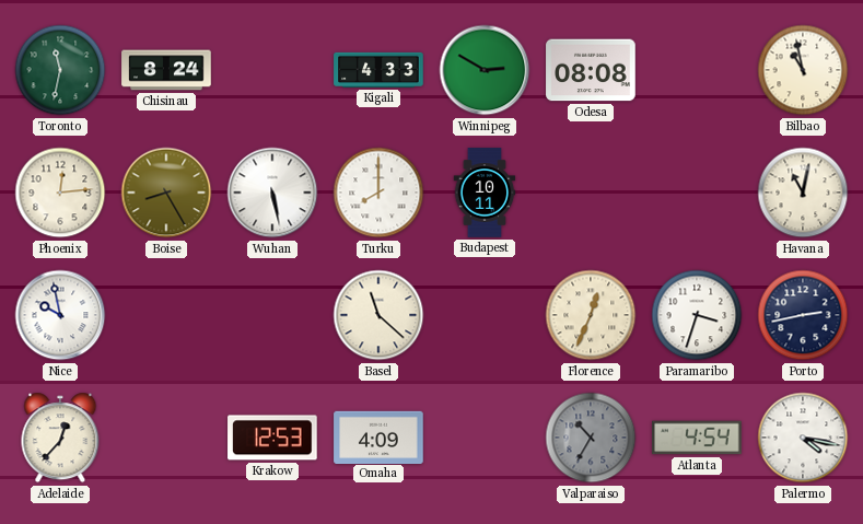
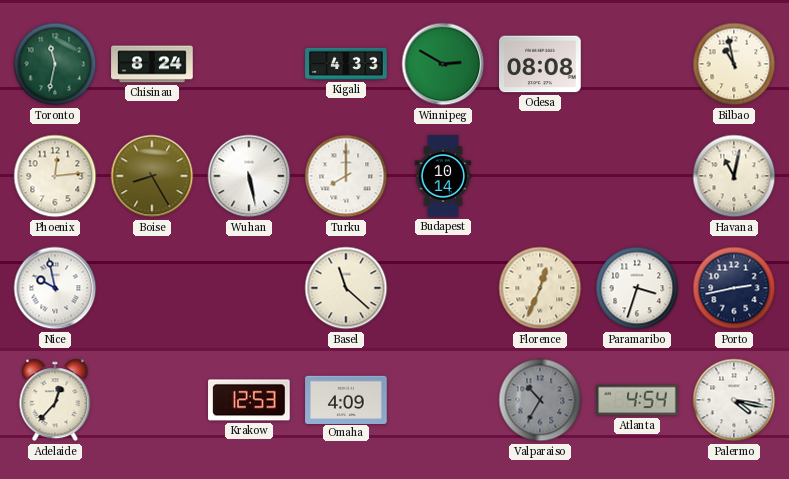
Budapest: 10:11 -> 10:14 (443, 176)
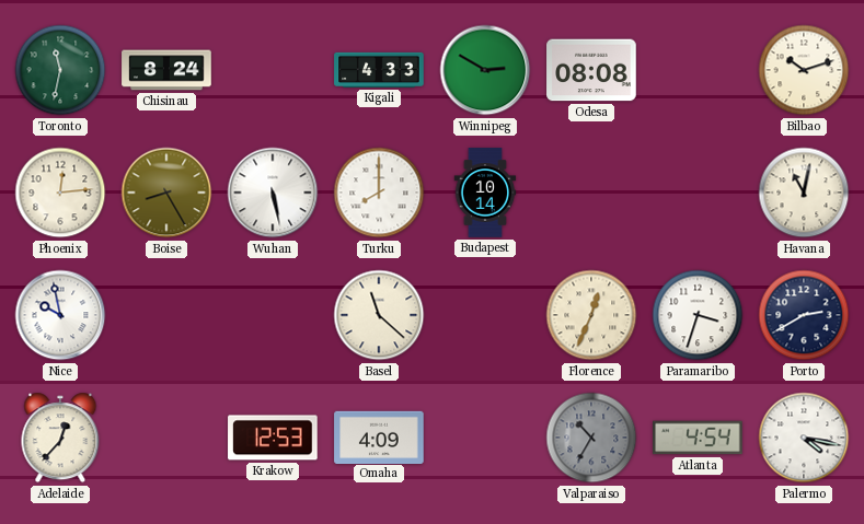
Bilbao: 10:58 -> 10:12 (804, 70)
Porto: 2:43 -> 2:40 (804, 315)
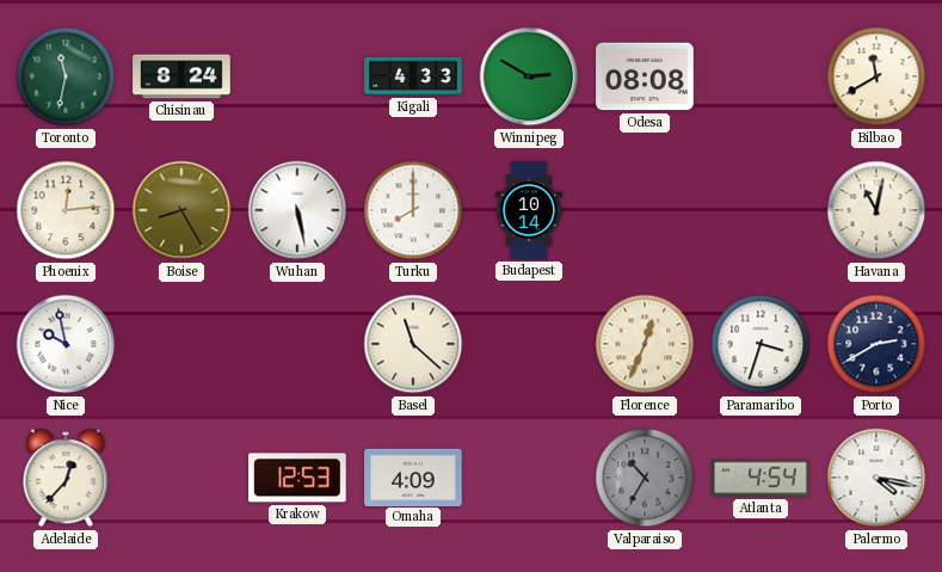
Bilbao: 10:12 -> 11:40 (876, 76)
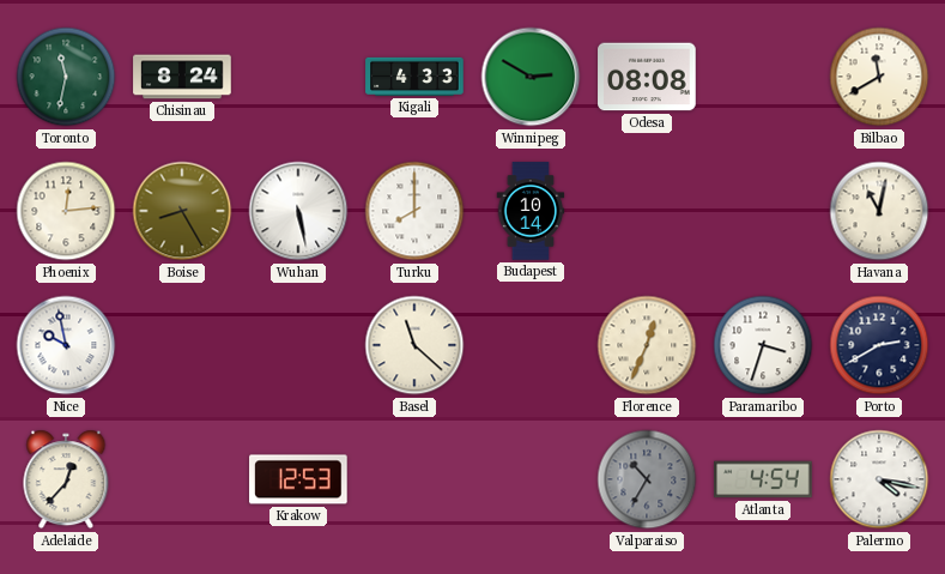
Omaha: 4:09 -> none (413, 476)
